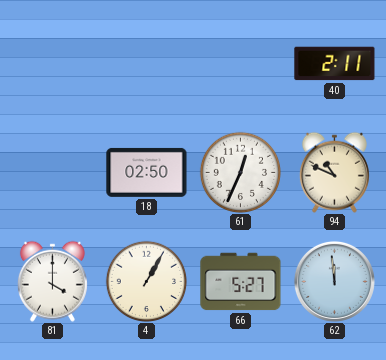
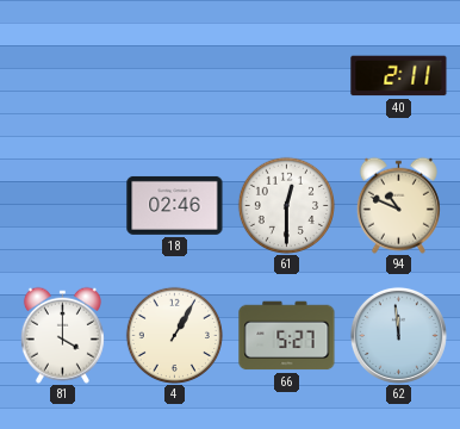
18: 02:50 -> 02:46 (175, 205)
61: 12:34 -> 12:30 (286, 205)
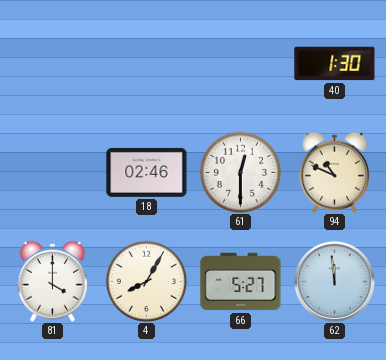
40: 2:11 -> 1:30 (335, 64)
4: 1:05 -> 8:05 (146, 281)
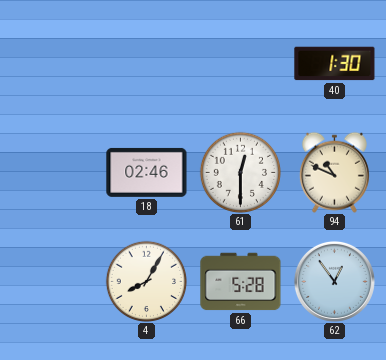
81: 4:00 -> none (52, 281)
66: 5:27 -> 5:28 (241, 282)
62: 11:59 -> 12:54 (334, 281)
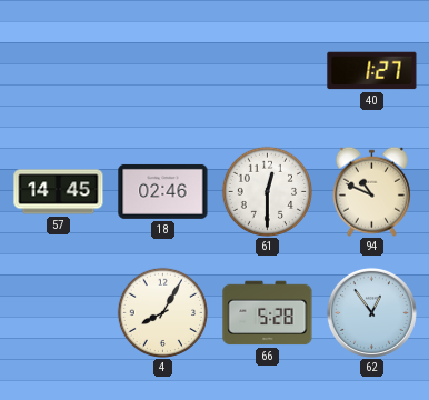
40: 1:30 -> 1:27 (372, 71)
57: none -> 14:45 (59, 192)
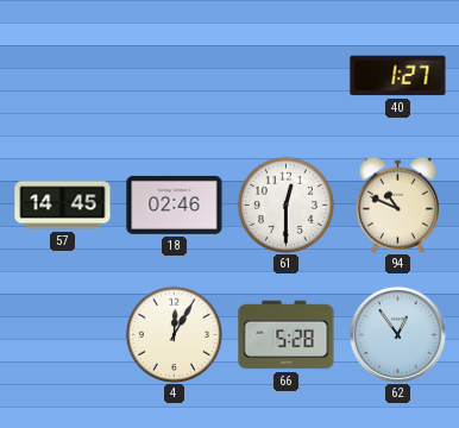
4: 8:05 -> 12:05 (174, 334)
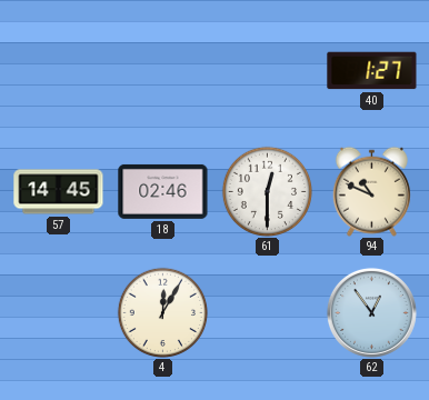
66: 5:28 -> none (287, 335)
